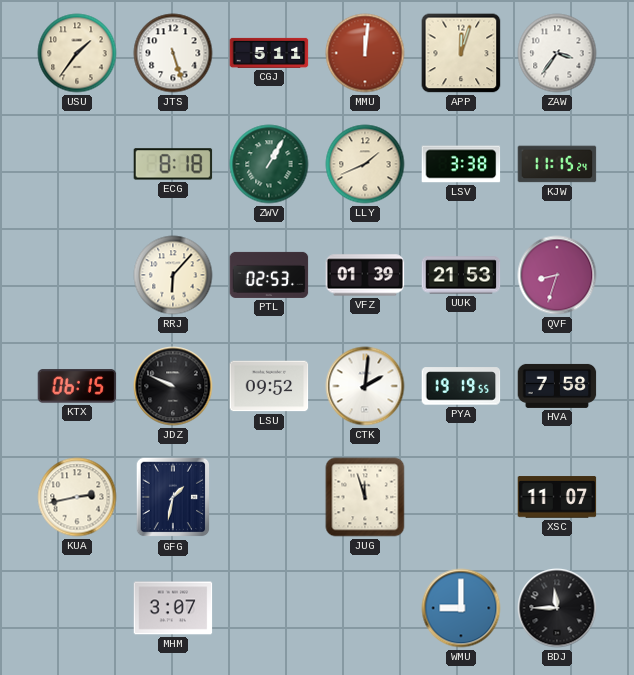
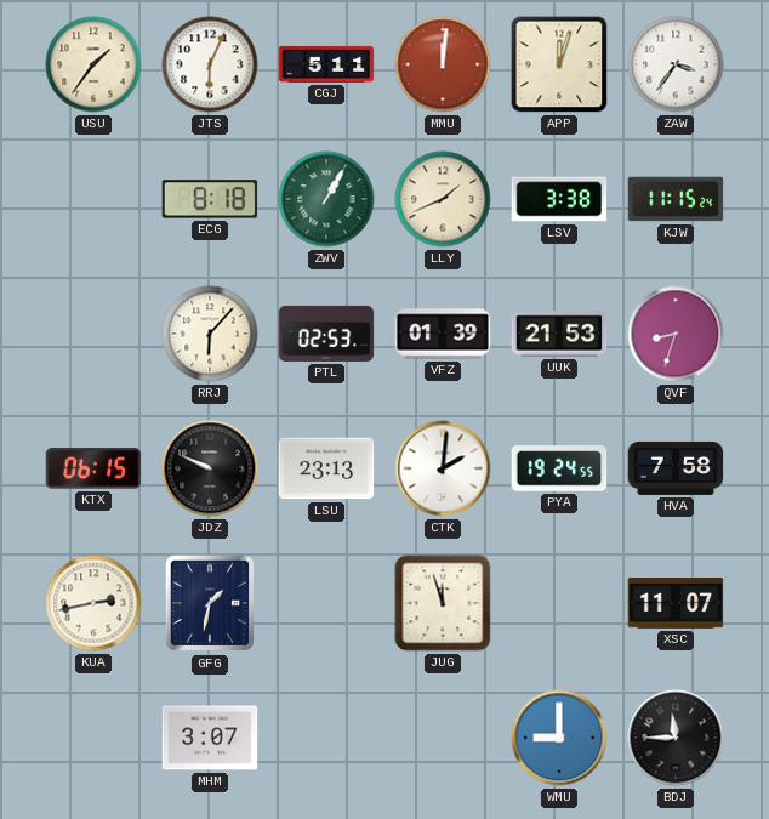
JTS: 5:27 -> 6:04 (210, 64)
LSU: 09:52 -> 23:13 (326, 468)
PYA: 19:19 -> 19:24 (559, 468)
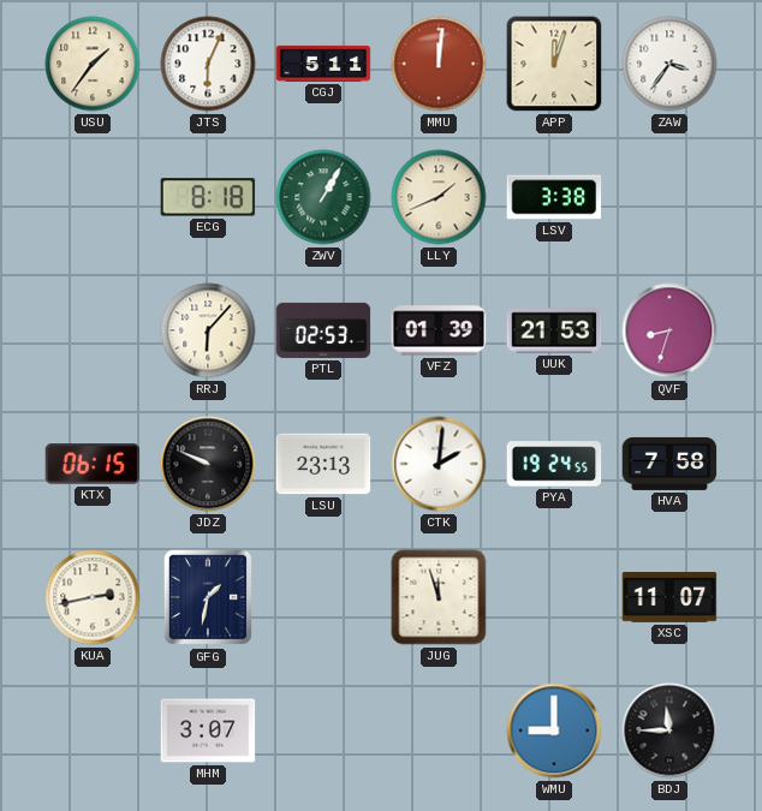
KJW: 11:15 -> none (676, 199)
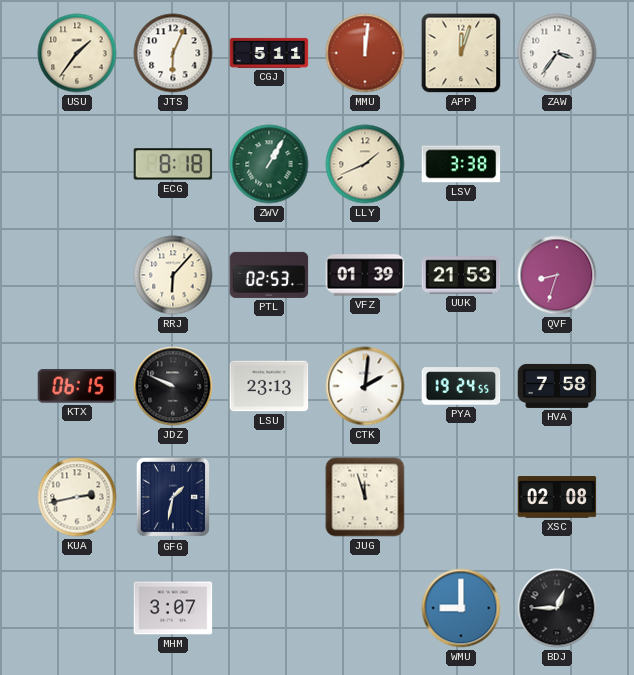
XSC: 11:07 -> 02:08 (557, 497)
BDJ: 11:45 -> 12:45 (557, 608)
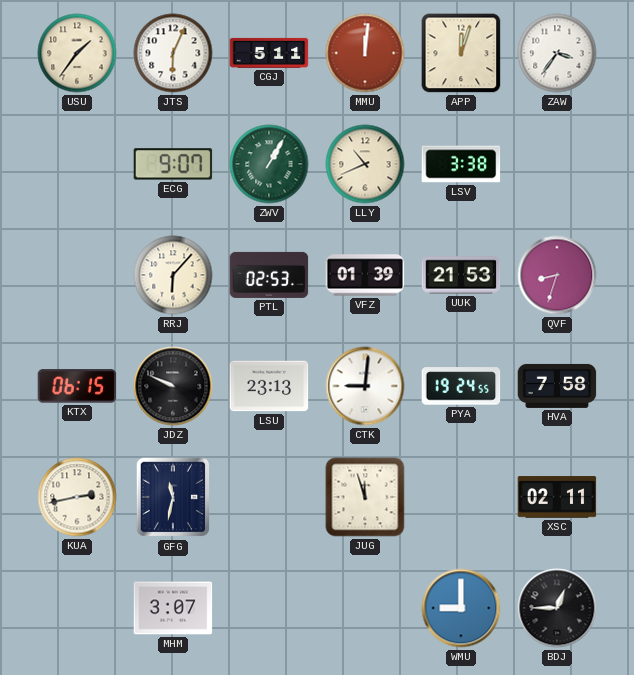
ECG: 8:18 -> 9:07 (173, 164)
LLY: 1:41 -> 10:41 (365, 164)
CTK: 2:01 -> 9:01 (365, 386)
GFG: 1:32 -> 11:32 (173, 497)
XSC: 02:08 -> 02:11 (557, 497)
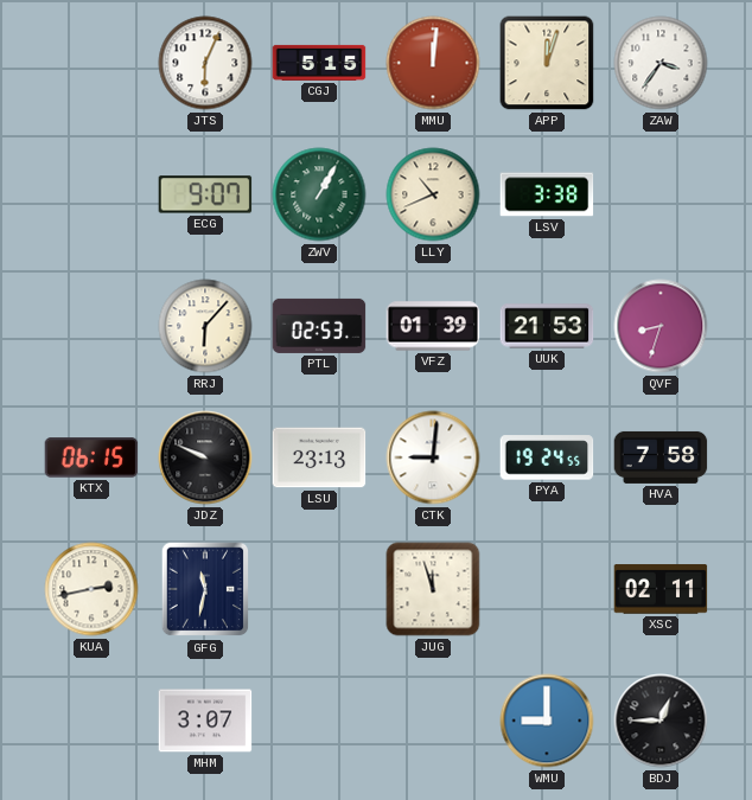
USU: 1:36 -> none (77, 53)
CGJ: 5:11 -> 5:15 (319, 63)
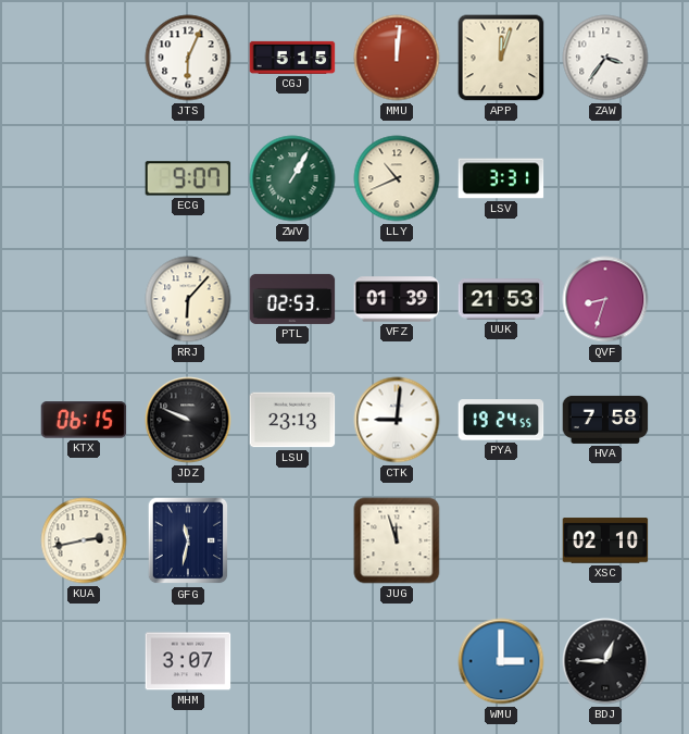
LSV: 3:38 -> 3:31 (501, 178)
XSC: 02:11 -> 02:10 (605, 540)
WMU: 9:00 -> 3:00 (501, 661)
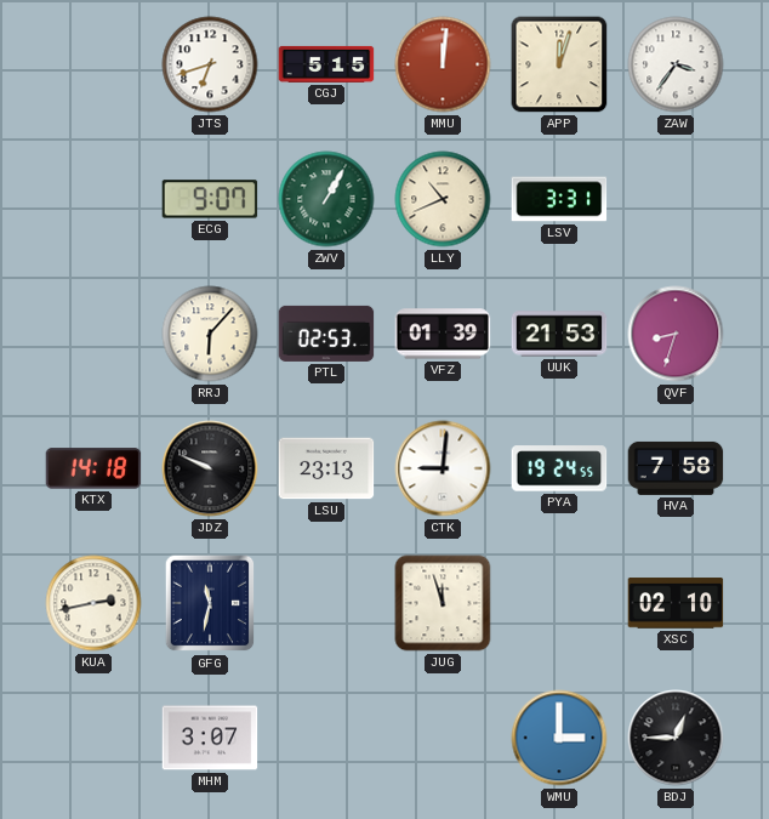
JTS: 6:04 -> 6:42 (210, 64)
KTX: 06:15 -> 14:18 (93, 468)
